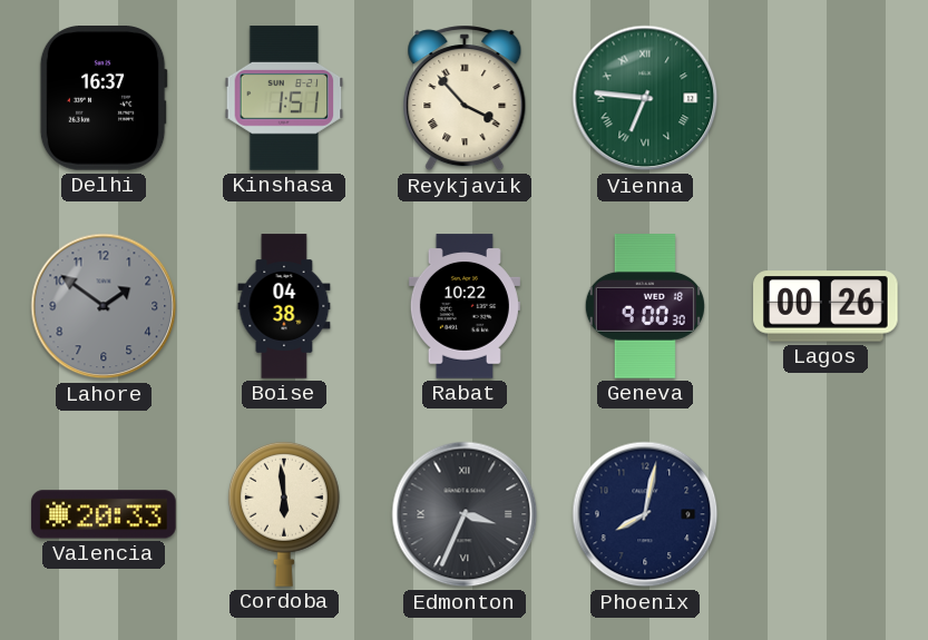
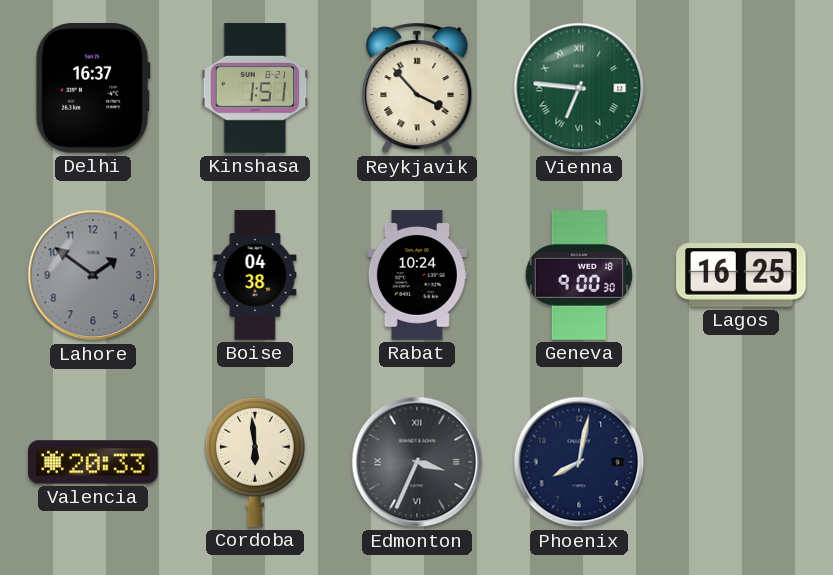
Rabat: 10:22 -> 10:24 (417, 275)
Lagos: 00:26 -> 16:25 (741, 275)
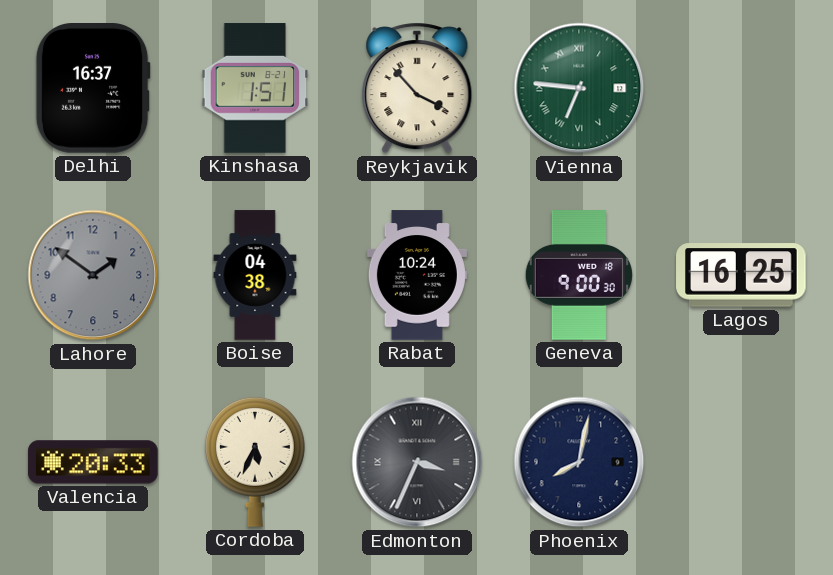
Cordoba: 5:59 -> 5:34 (255, 462)
